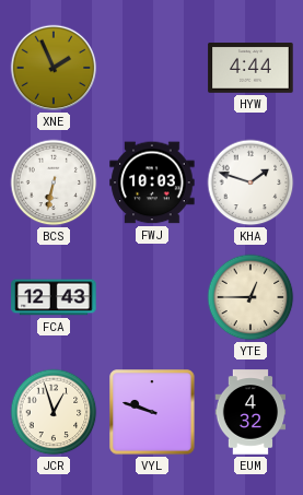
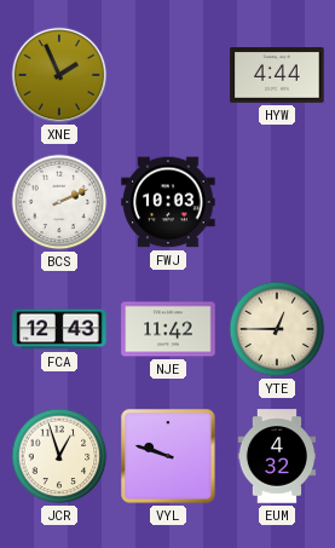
BCS: 6:32 -> 2:11 (59, 202)
KHA: 1:48 -> none (250, 182)
NJE: none -> 11:42 (168, 329)
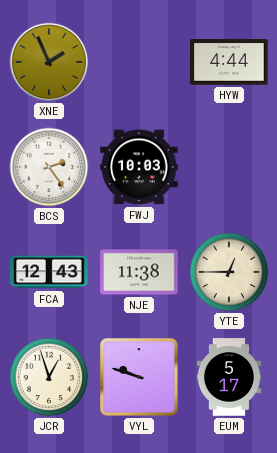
BCS: 2:11 -> 2:24 (49, 167)
NJE: 11:42 -> 11:38 (139, 272)
EUM: 4:32 -> 5:17 (229, 377)
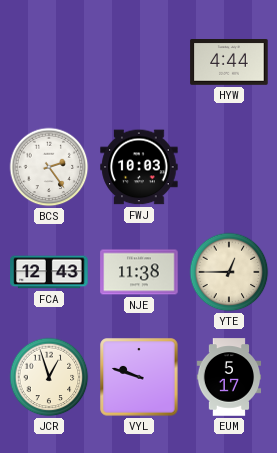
XNE: 1:56 -> none (49, 62)
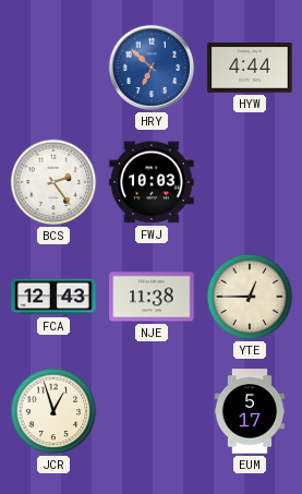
HRY: none -> 6:52 (152, 68)
VYL: 9:48 -> none (139, 377)
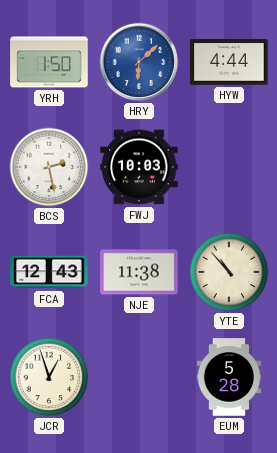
YRH: none -> 1:50 (49, 62)
HRY: 6:52 -> 6:08 (139, 62)
BCS: 2:24 -> 2:28 (49, 167)
YTE: 12:45 -> 10:53 (229, 272)
EUM: 5:17 -> 5:28 (229, 377)
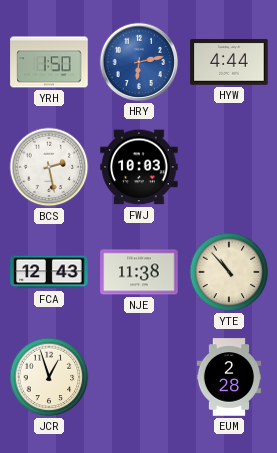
HRY: 6:08 -> 6:13 (139, 62)
EUM: 5:28 -> 2:28 (229, 377)
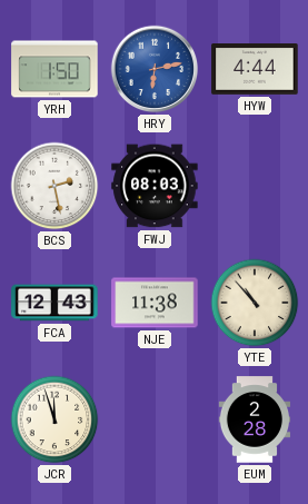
FWJ: 10:03 -> 08:03 (155, 186)
JCR: 12:57 -> 11:57 (54, 419)
